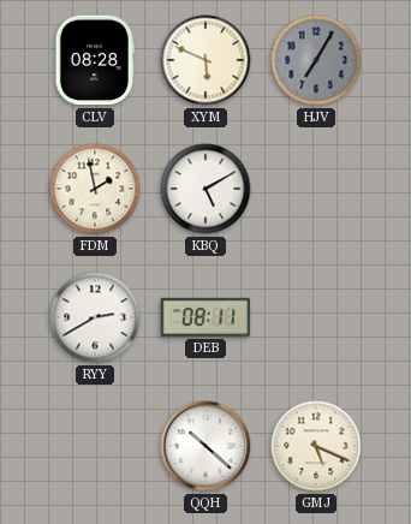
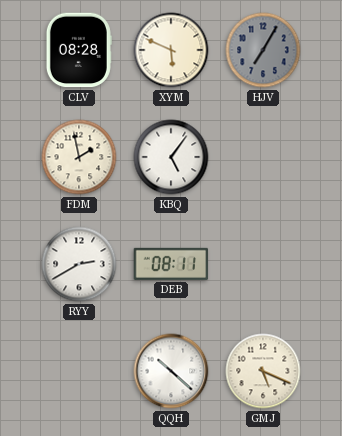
KBQ: 5:10 -> 5:06 (171, 157)
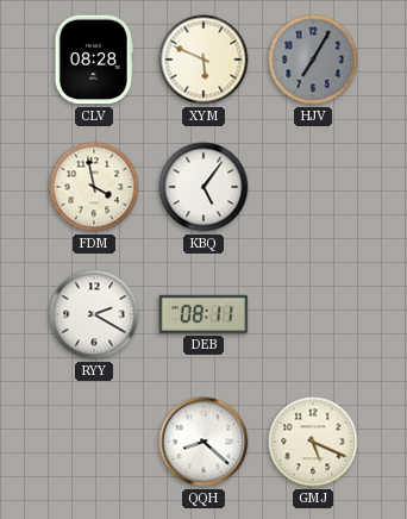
FDM: 1:58 -> 3:58 (94, 187)
RYY: 2:40 -> 2:20 (94, 314)
QQH: 10:22 -> 8:22 (203, 442)
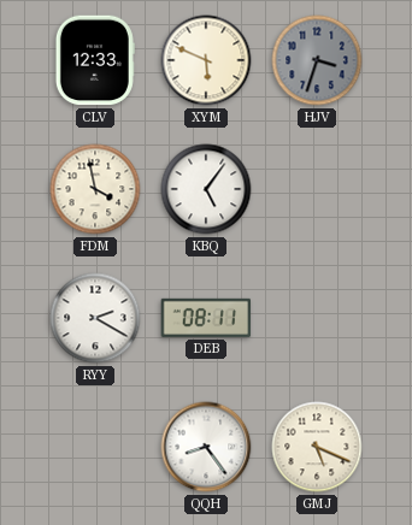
CLV: 08:28 -> 12:33 (95, 60)
HJV: 7:05 -> 3:33 (317, 60)
QQH: 8:22 -> 8:24 (206, 447)
